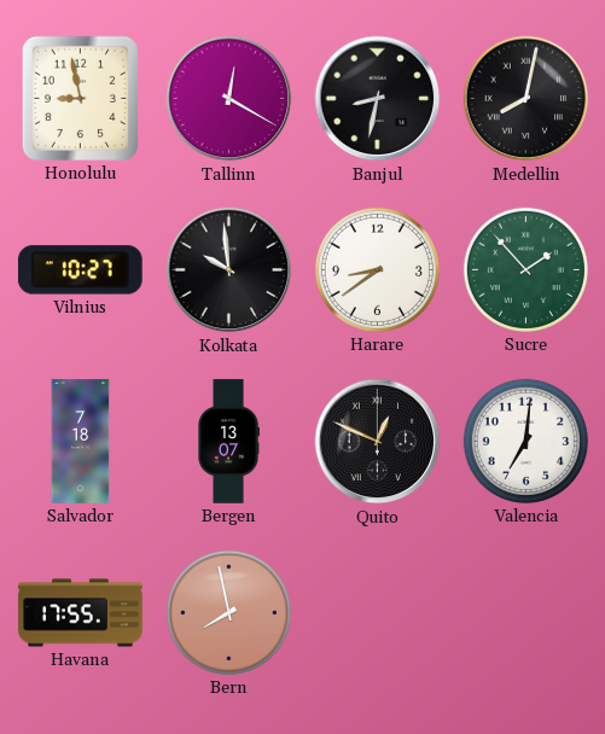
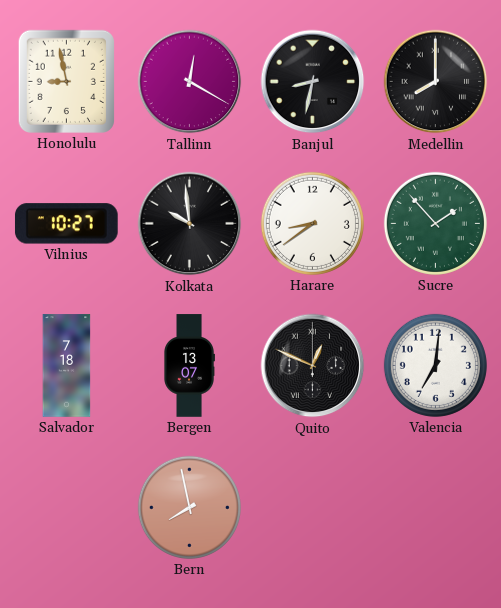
Medellin: 8:02 -> 8:00 (436, 82)
Havana: 17:55 -> none (81, 613)
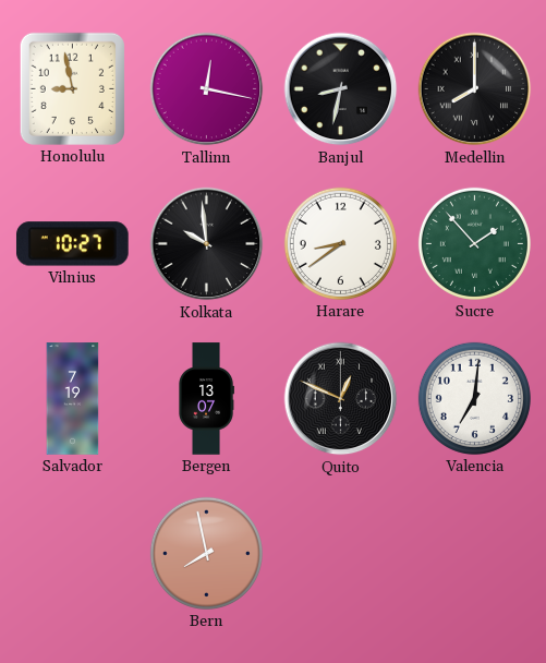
Tallinn: 12:20 -> 12:17 (207, 89)
Salvador: 7:18 -> 7:19 (73, 399)
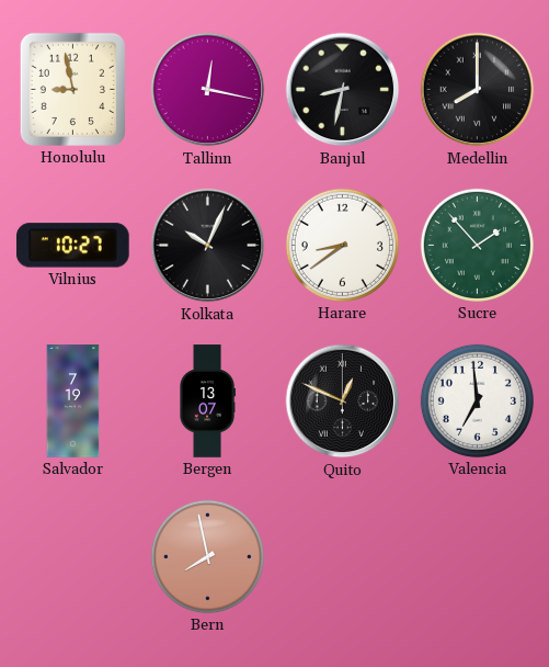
Kolkata: 9:59 -> 10:04 (208, 246)
Valencia: 7:01 -> 6:59 (477, 400)
